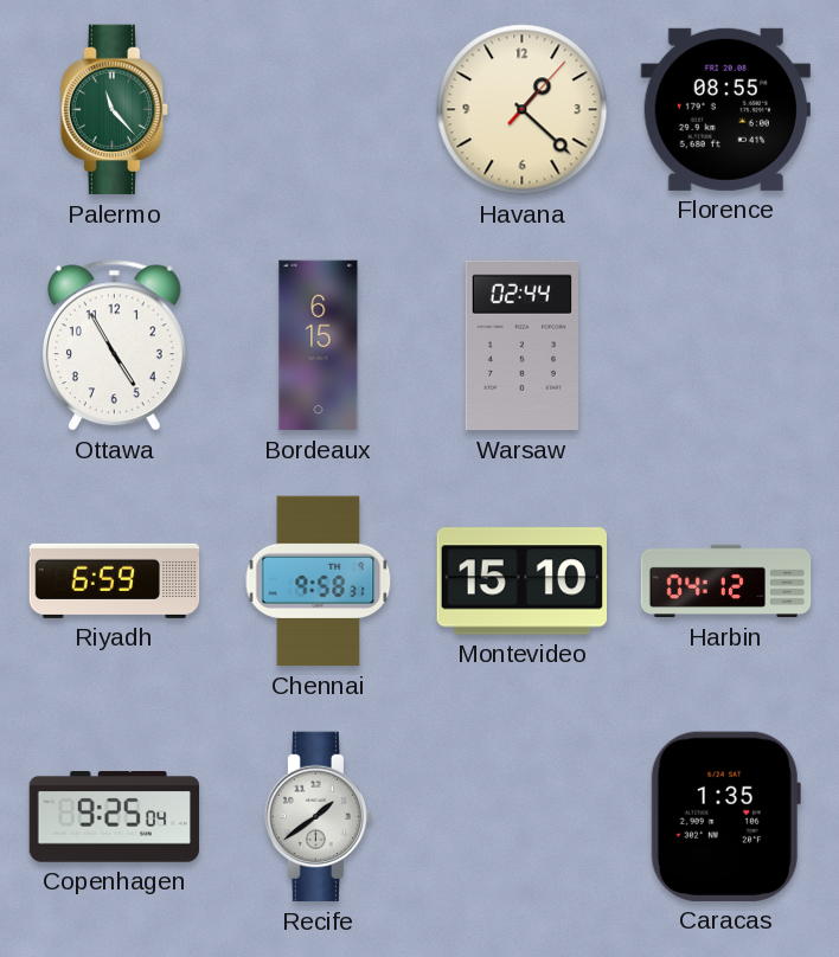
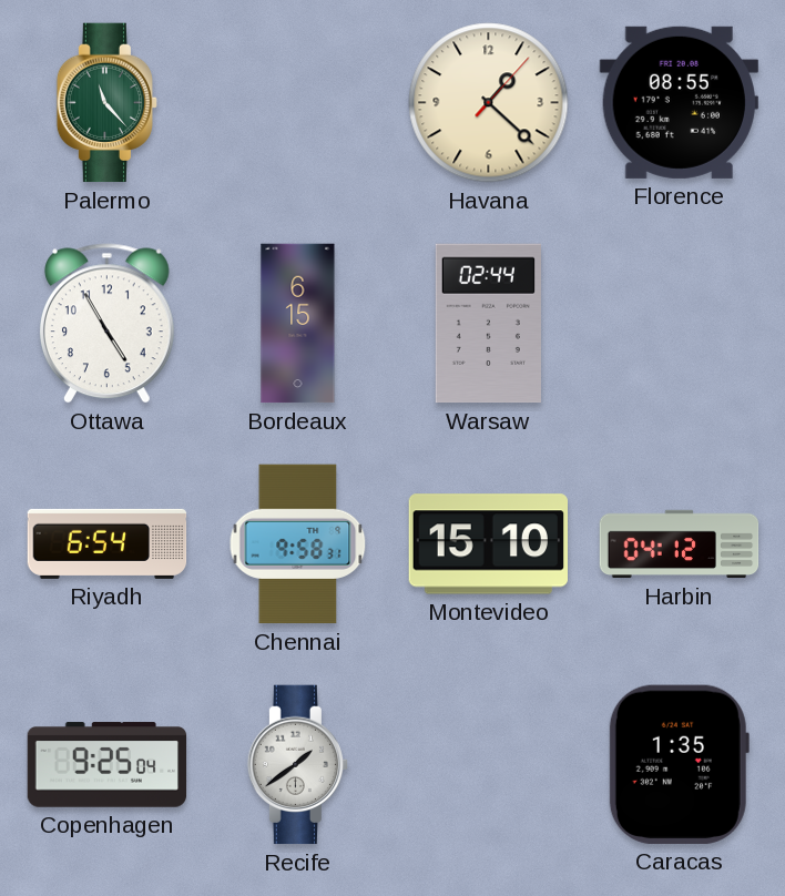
Riyadh: 6:59 -> 6:54 (108, 543)
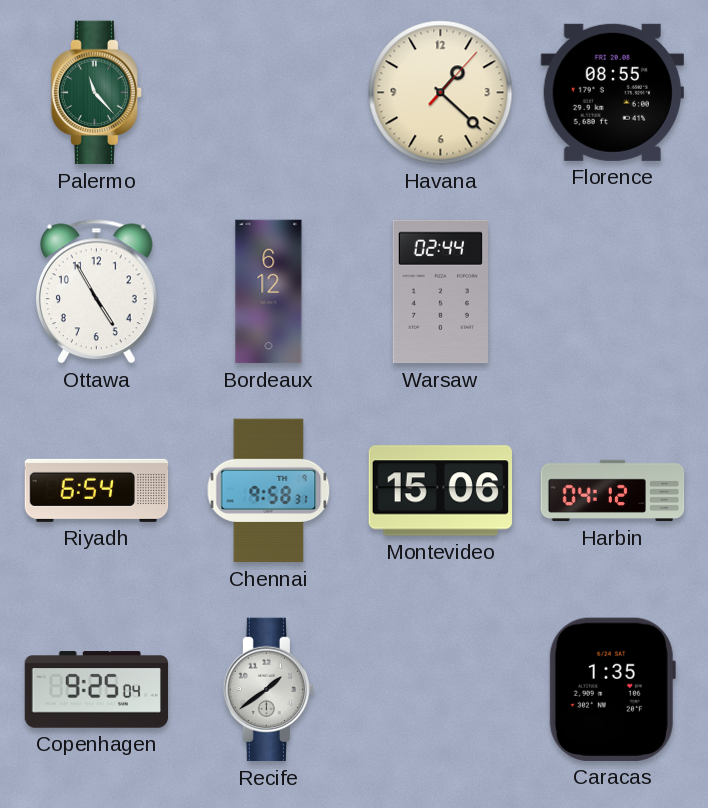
Bordeaux: 6:15 -> 6:12 (269, 292)
Montevideo: 15:10 -> 15:06 (440, 491)
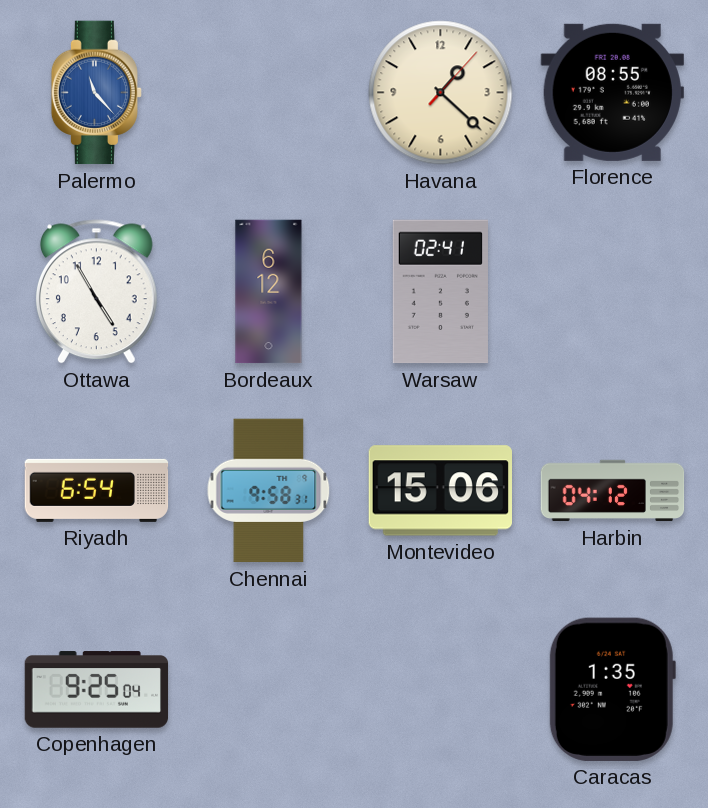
Palermo dial: green -> blue (96, 93)
Warsaw: 02:44 -> 02:41 (440, 292)
Recife: 1:39 -> none (268, 690)
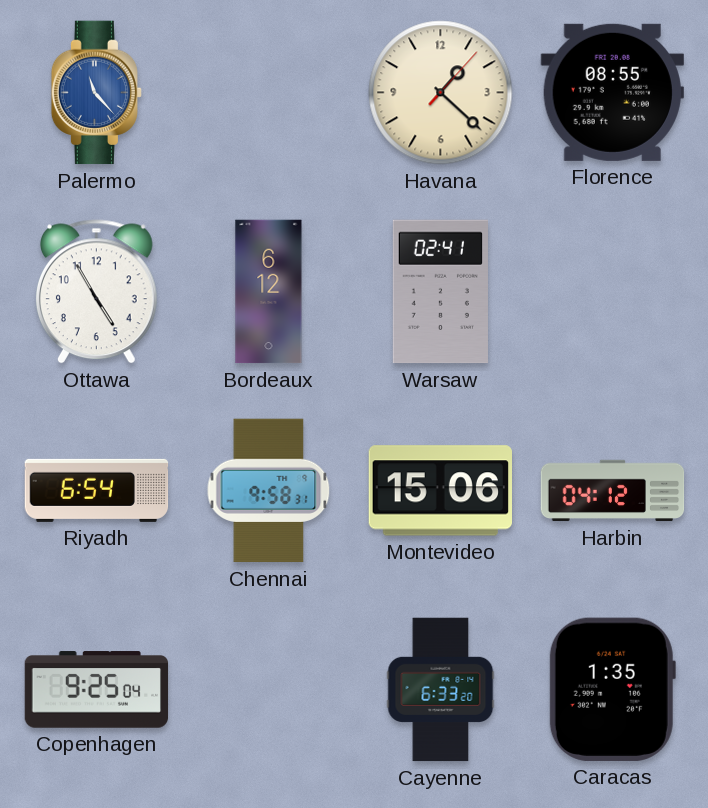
Cayenne: none -> 6:33 (441, 690)
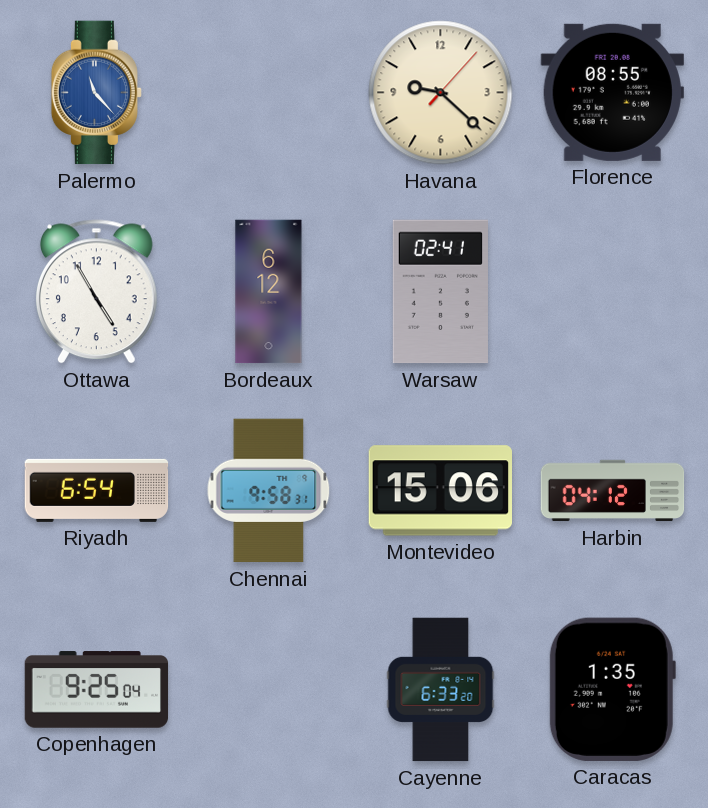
Havana: 1:22 -> 9:22 (441, 93)
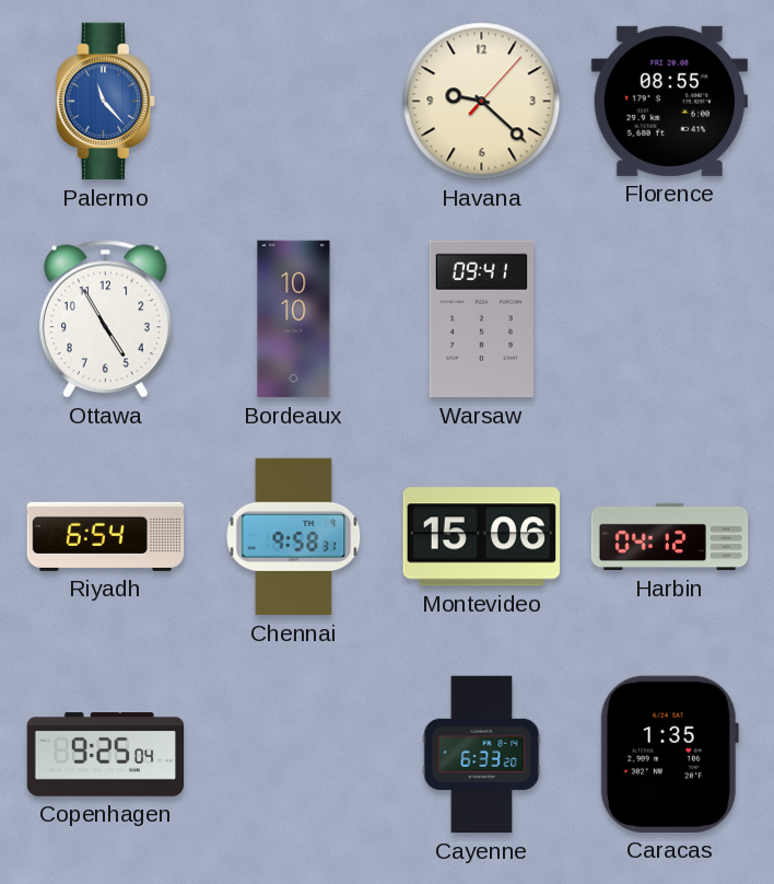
Bordeaux: 6:12 -> 10:10 (294, 319)
Warsaw: 02:41 -> 09:41 (481, 319)
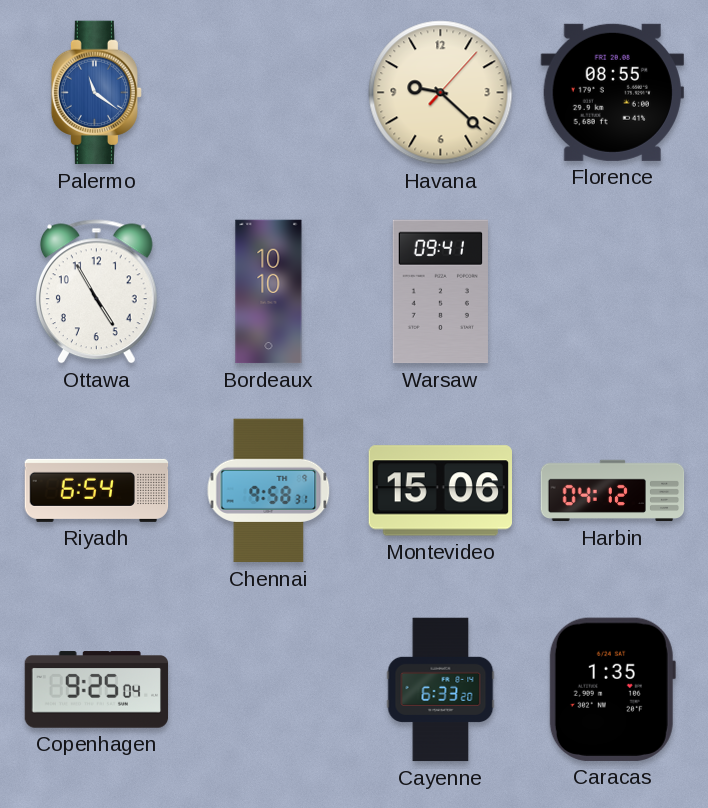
Palermo: 11:23 -> 11:21 (96, 93)
